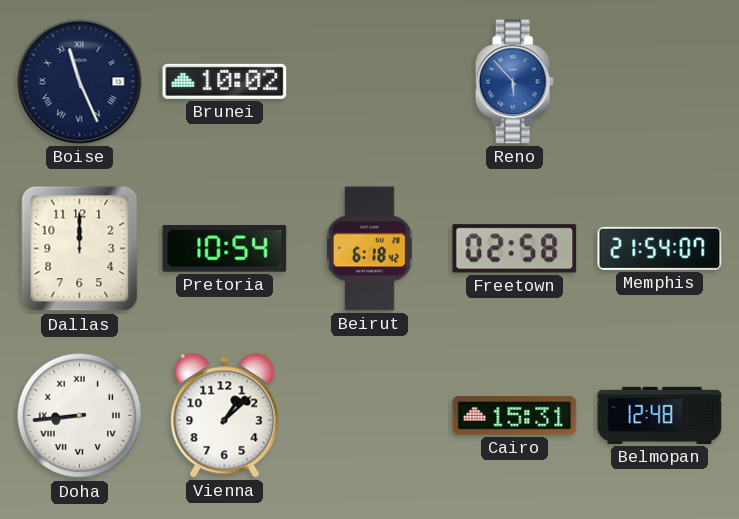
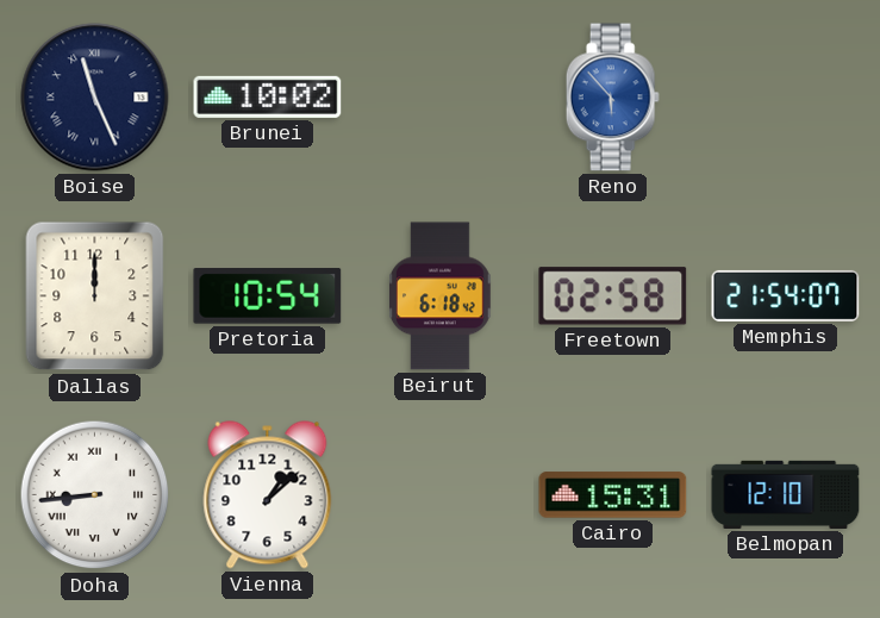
Belmopan: 12:48 -> 12:10 (786, 494)
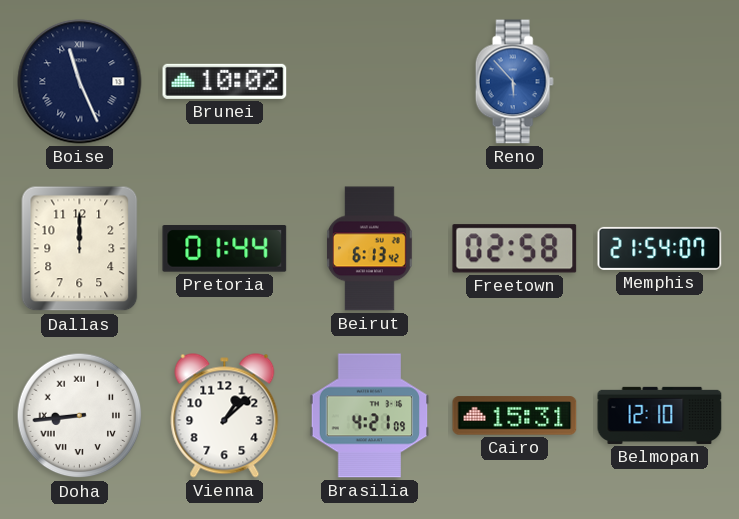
Pretoria: 10:54 -> 01:44 (225, 249)
Beirut: 6:18 -> 6:13 (370, 249)
Brasilia: none -> 4:21 (370, 416)
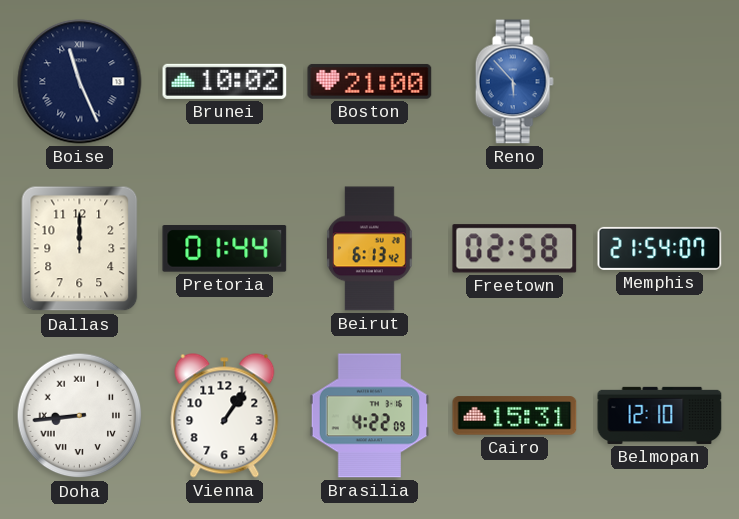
Boston: none -> 21:00 (370, 81)
Vienna: 1:08 -> 1:06 (225, 416)
Brasilia: 4:21 -> 4:22 (370, 416)
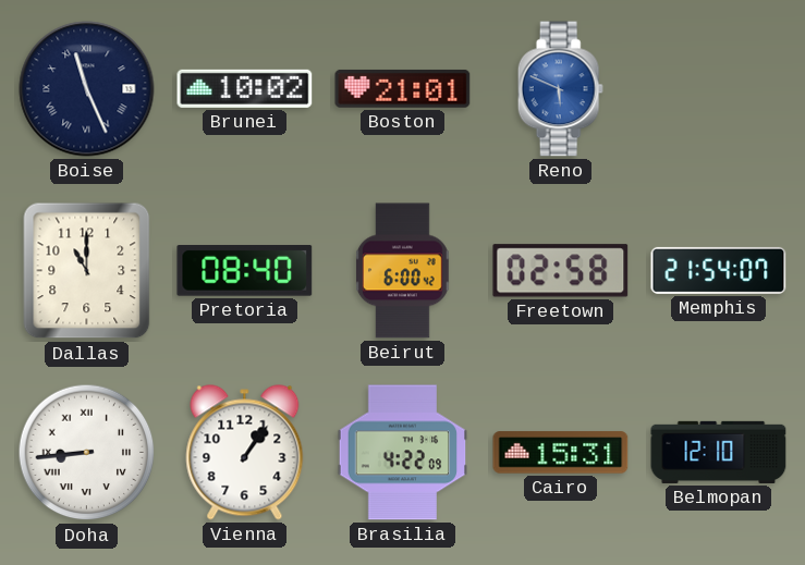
Boston: 21:00 -> 21:01 (403, 88)
Reno: 5:53 -> 5:49 (560, 89)
Dallas: 12:00 -> 11:00 (87, 271)
Pretoria: 01:44 -> 08:40 (245, 271)
Beirut: 6:13 -> 6:00 (403, 271)
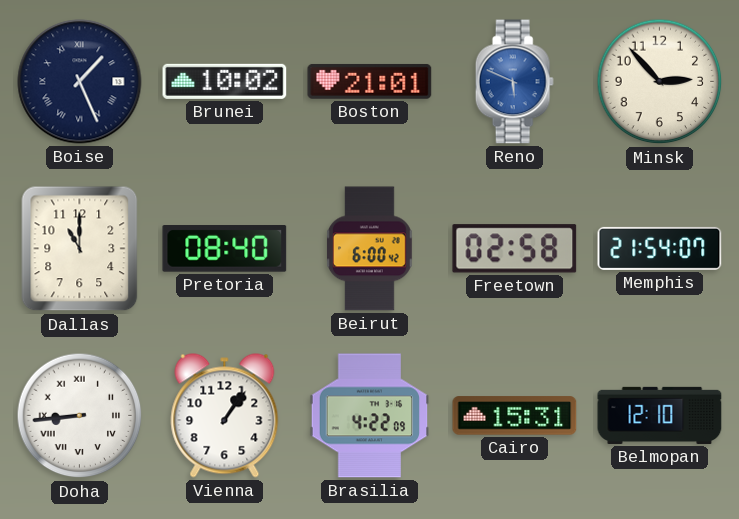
Boise: 11:26 -> 1:26 (80, 82)
Minsk: none -> 2:53 (660, 82)
